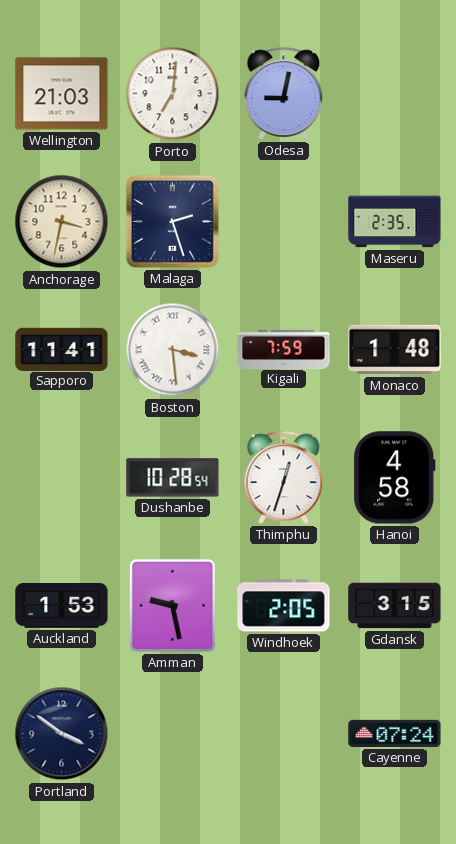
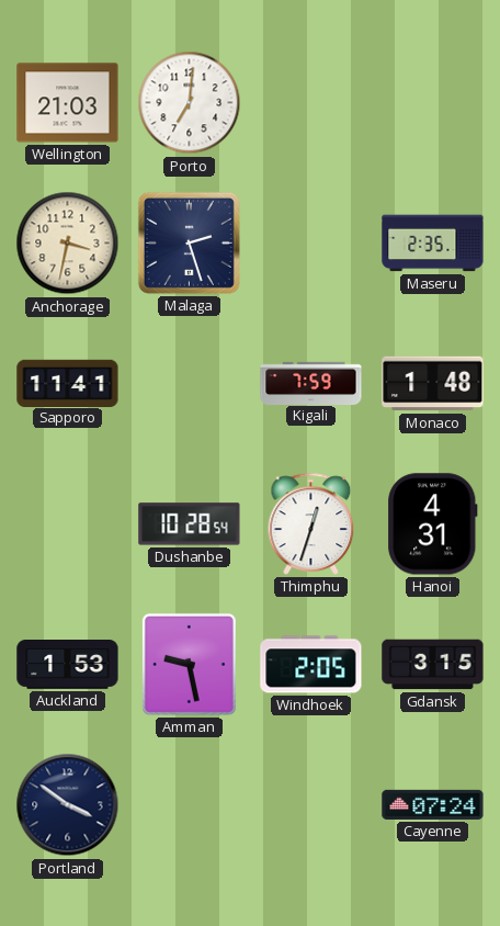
Odesa: 9:02 -> none (284, 93)
Boston: 3:29 -> none (173, 350)
Hanoi: 4:58 -> 4:31 (433, 524)
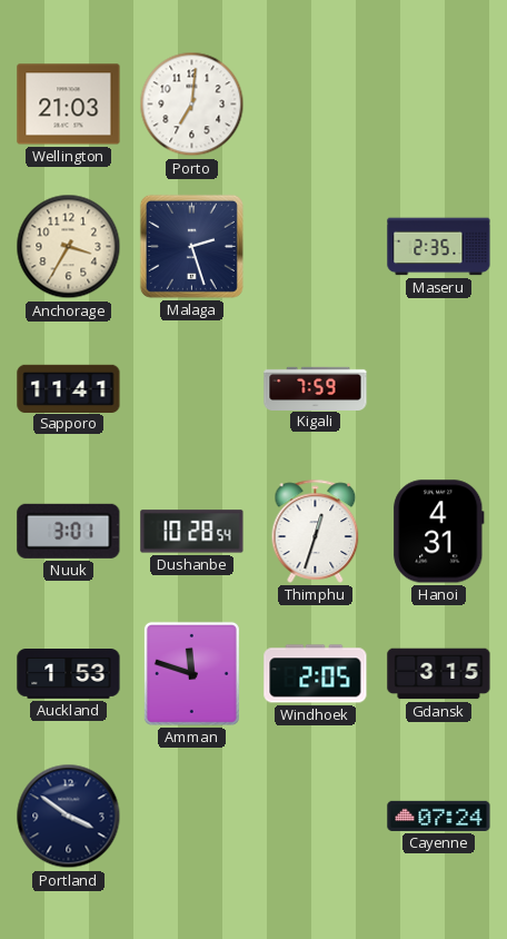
Anchorage: 3:32 -> 3:35 (69, 247)
Monaco: 1:48 -> none (433, 384)
Nuuk: none -> 3:01 (69, 531)
Amman: 9:28 -> 11:48 (191, 673)
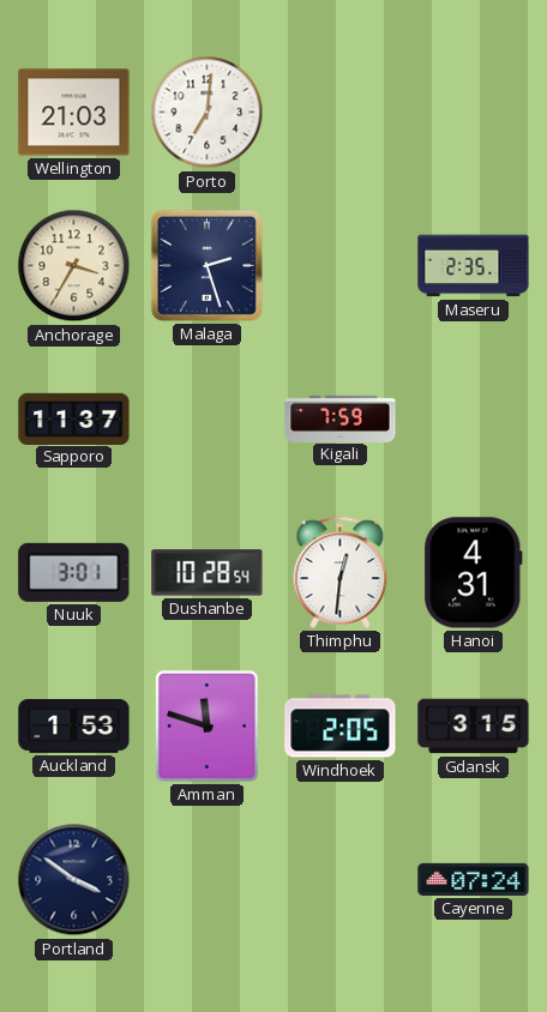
Sapporo: 11:41 -> 11:37 (74, 418)
Thimphu: 12:33 -> 12:31 (341, 572)
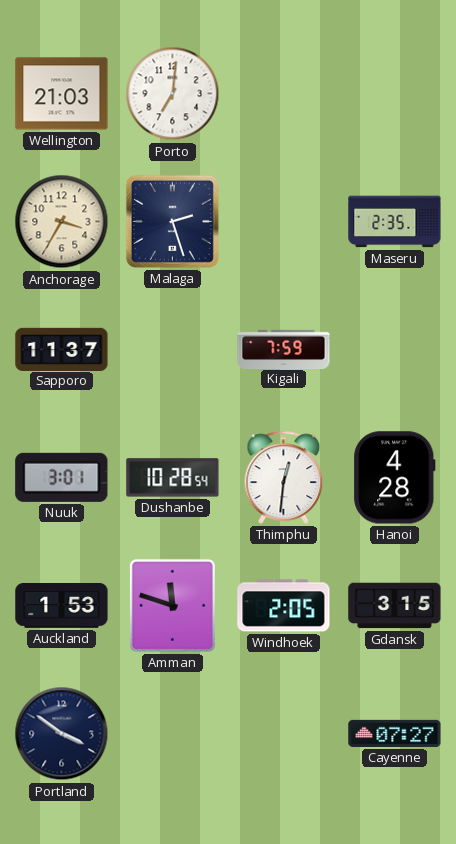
Hanoi: 4:31 -> 4:28 (395, 478)
Cayenne: 07:24 -> 07:27 (395, 733)
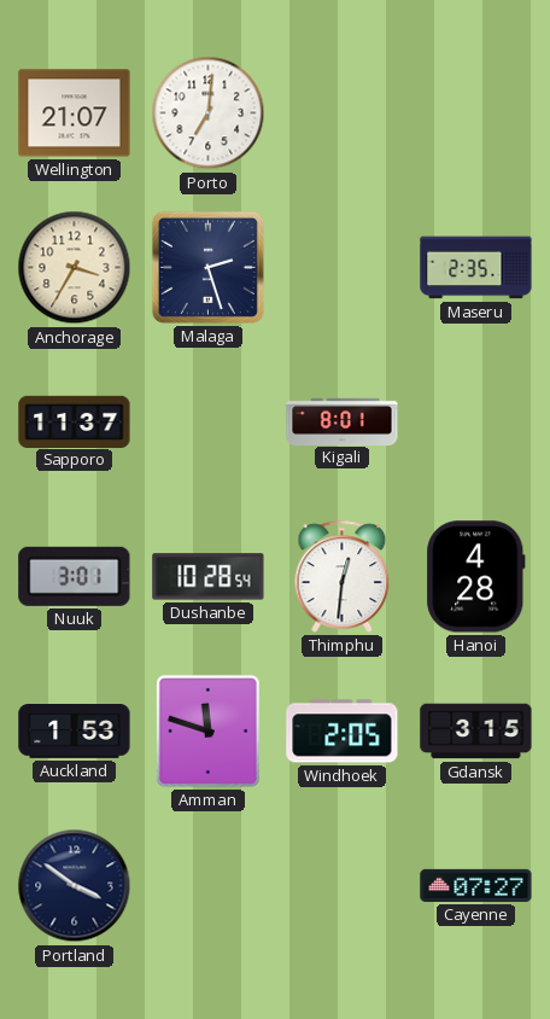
Wellington: 21:03 -> 21:07 (75, 113)
Kigali: 7:59 -> 8:01 (343, 421)
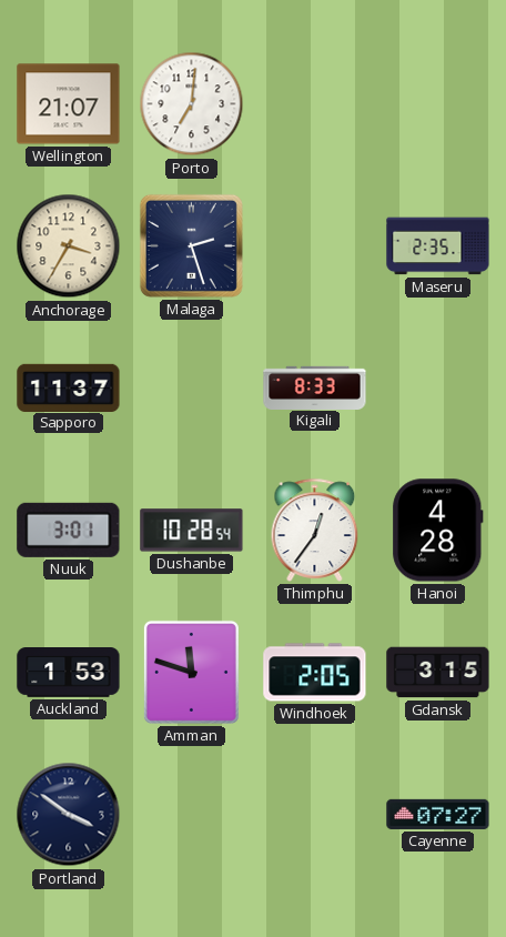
Kigali: 8:01 -> 8:33 (315, 387)
Thimphu: 12:31 -> 12:36 (315, 530)
